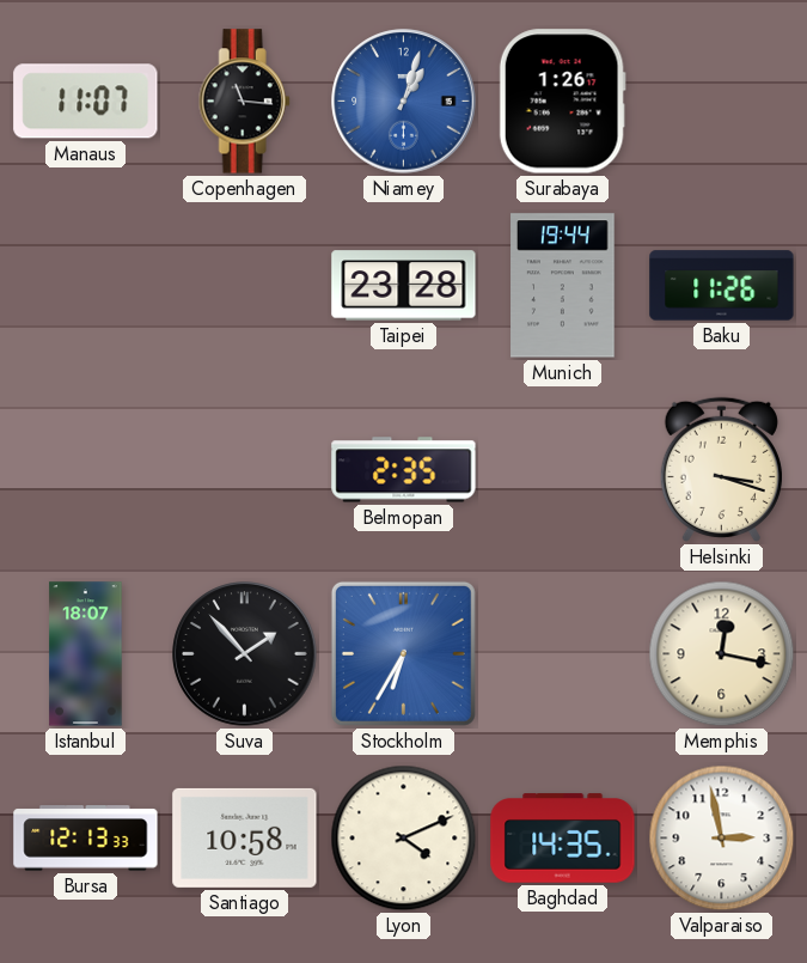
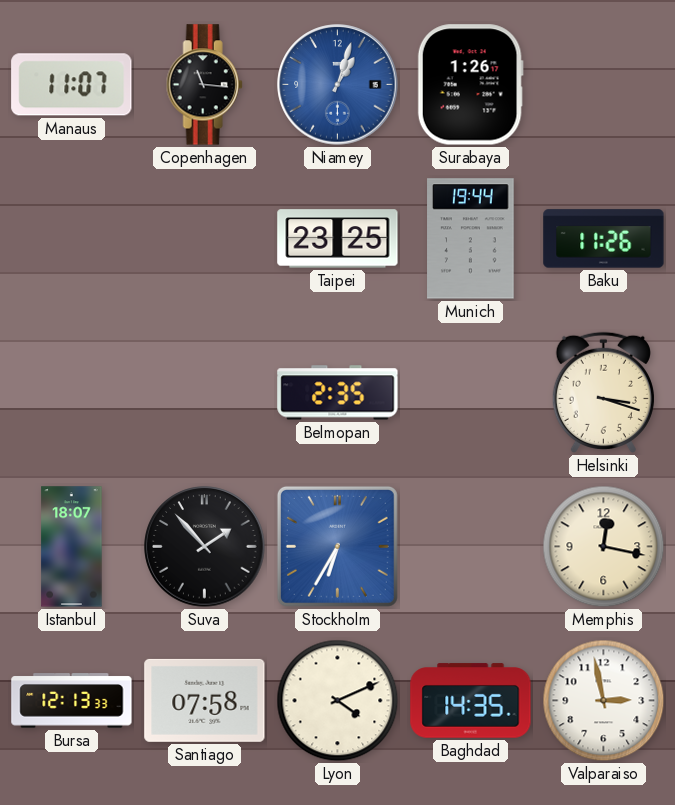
Taipei: 23:28 -> 23:25 (338, 239)
Santiago: 10:58 -> 07:58 (205, 700)
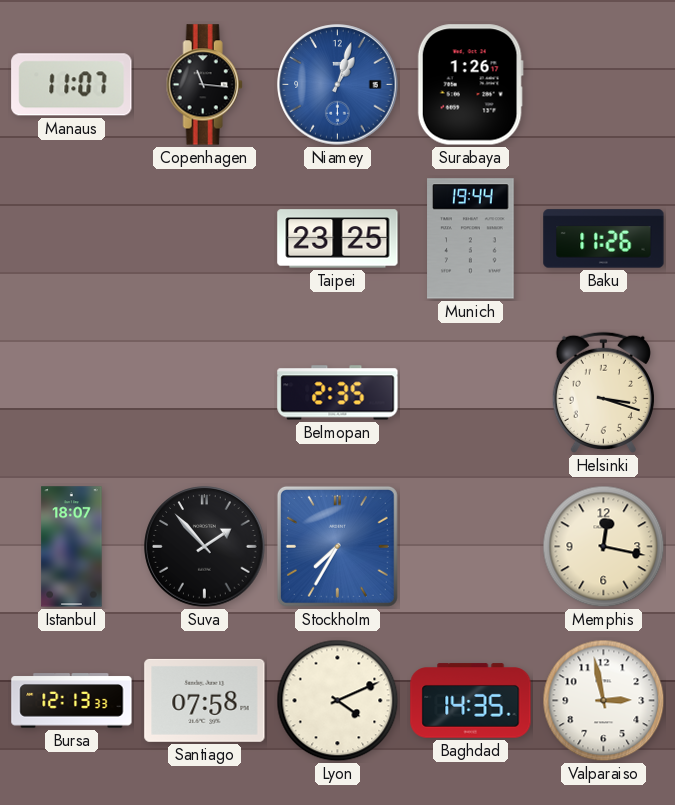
Stockholm: 6:35 -> 7:35 (337, 546)
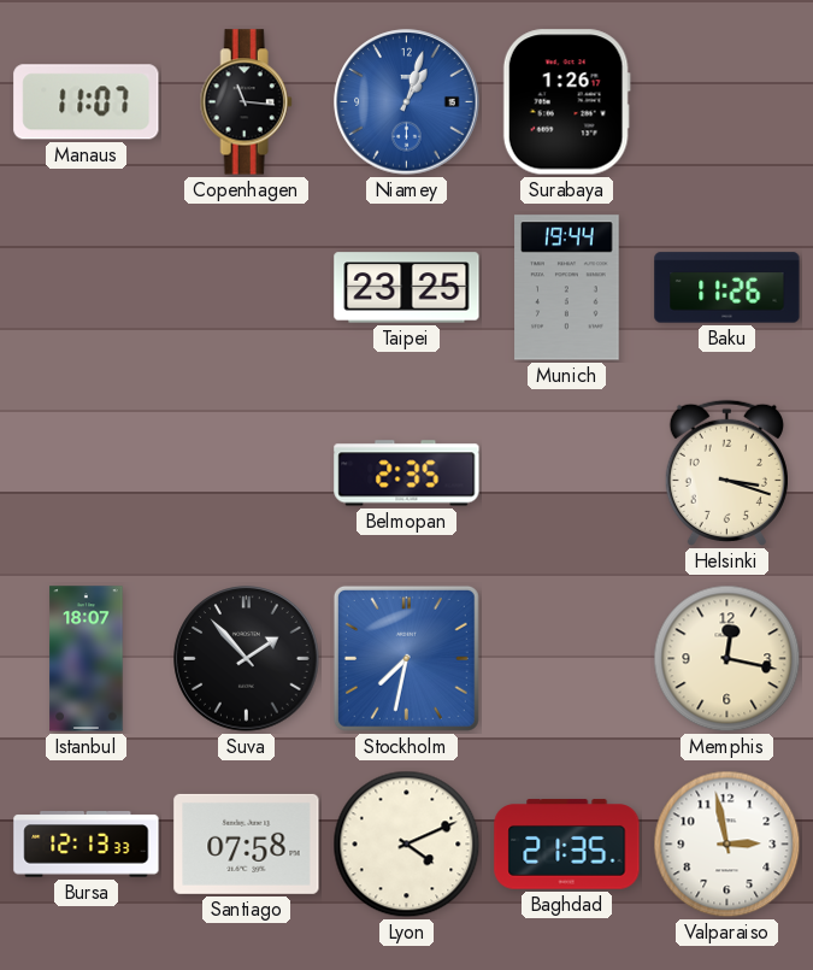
Stockholm: 7:35 -> 7:32 (406, 658)
Baghdad: 14:35 -> 21:35 (567, 845)
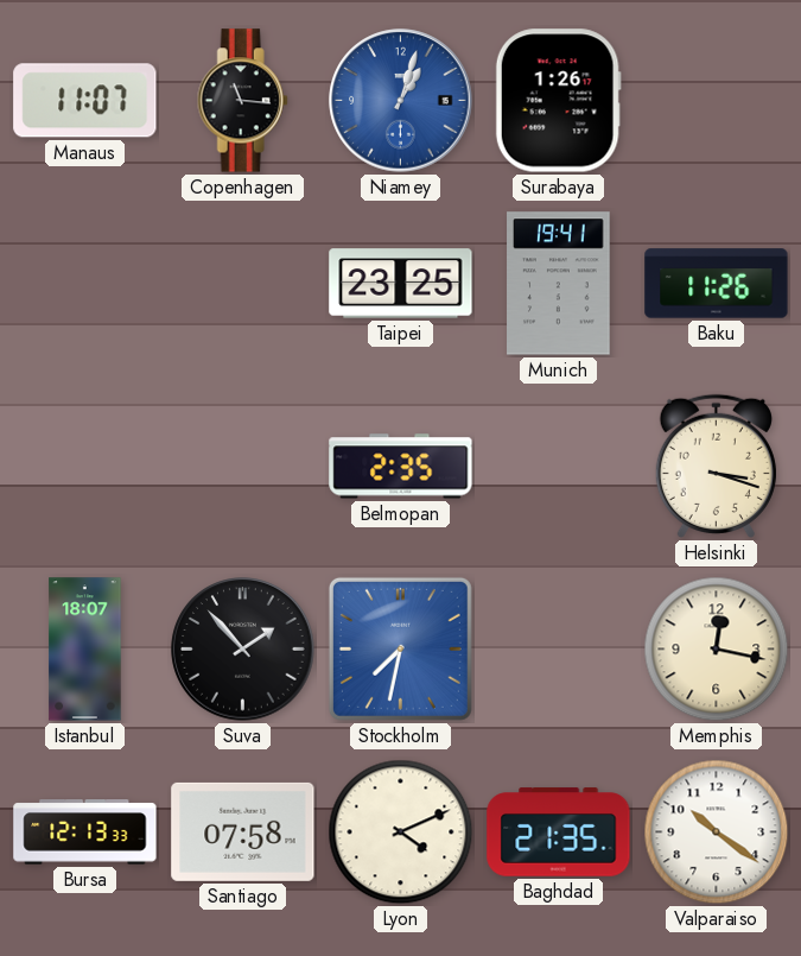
Munich: 19:44 -> 19:41 (559, 284)
Valparaiso: 2:58 -> 10:21 (717, 832)
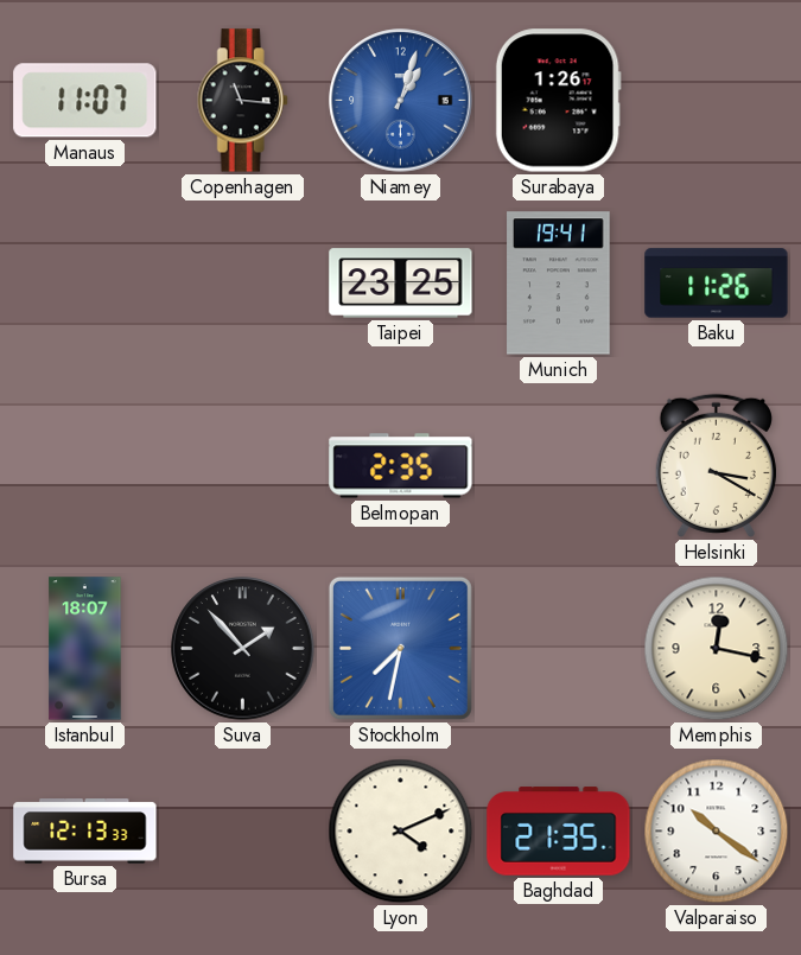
Helsinki: 3:18 -> 3:20 (716, 465)
Santiago: 07:58 -> none (243, 831)
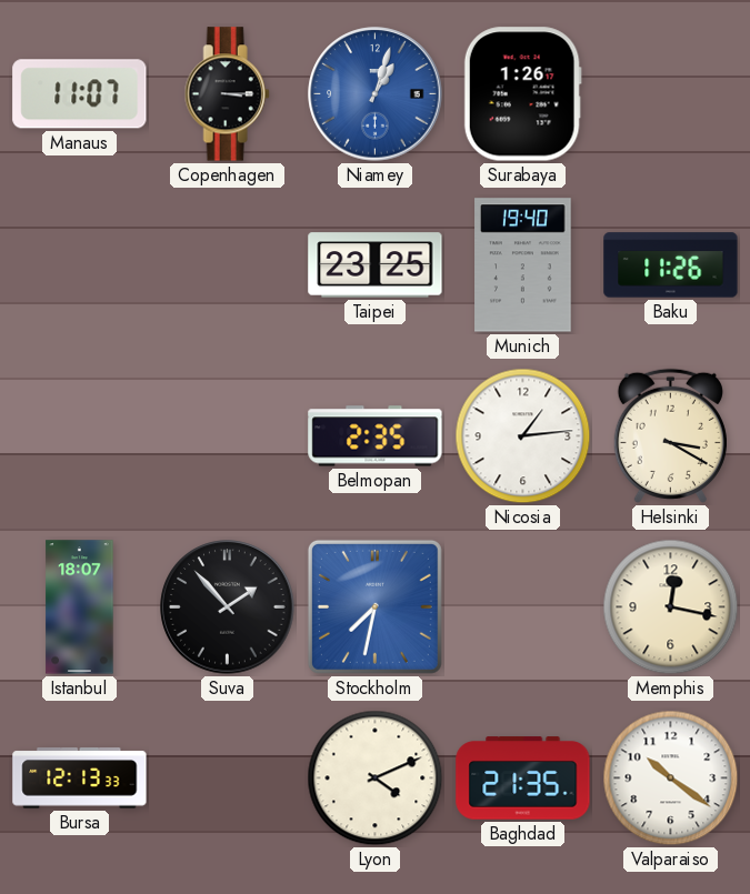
Copenhagen: 11:16 -> 3:15 (227, 94)
Munich: 19:41 -> 19:40 (523, 265)
Nicosia: none -> 1:14 (523, 436)
